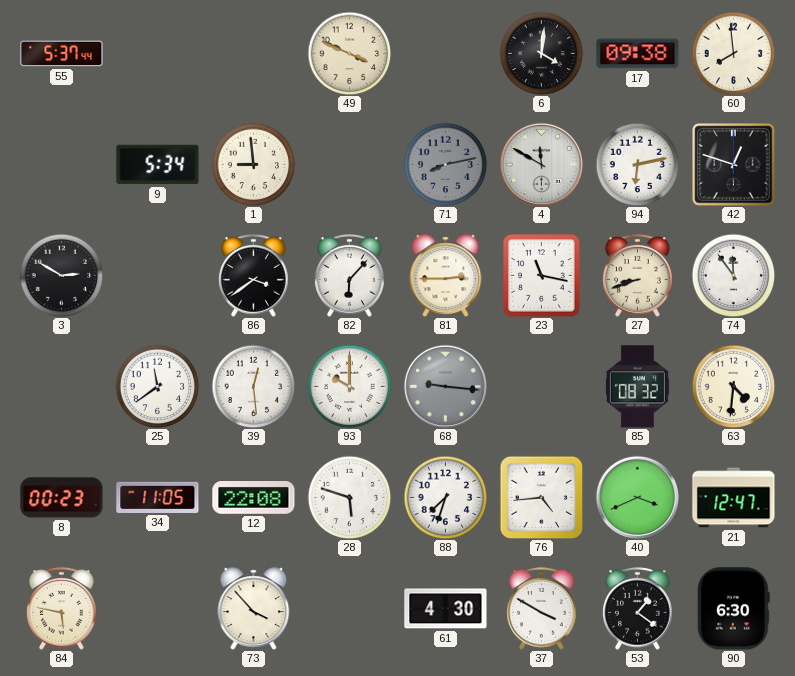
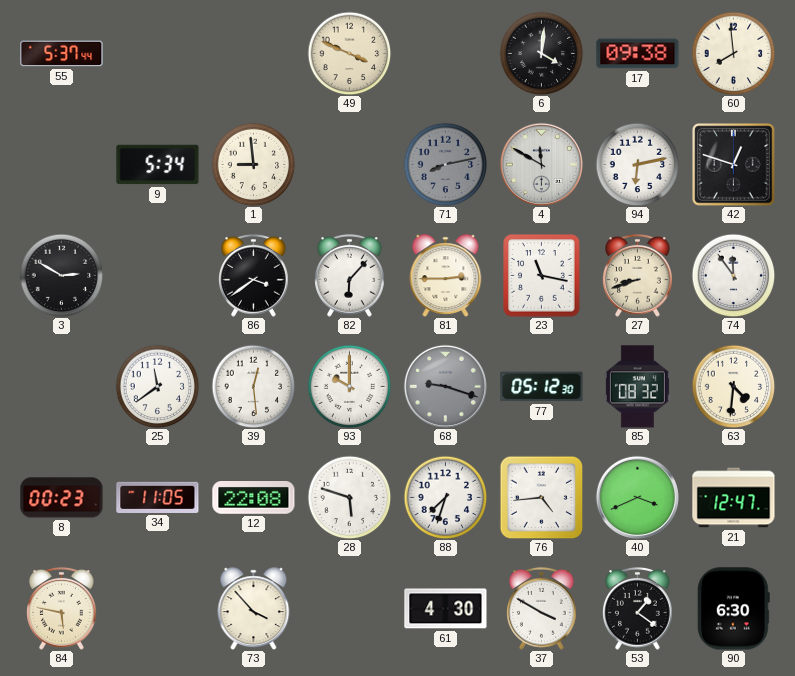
68: 9:16 -> 9:18 (445, 386)
77: none -> 05:12 (542, 387)
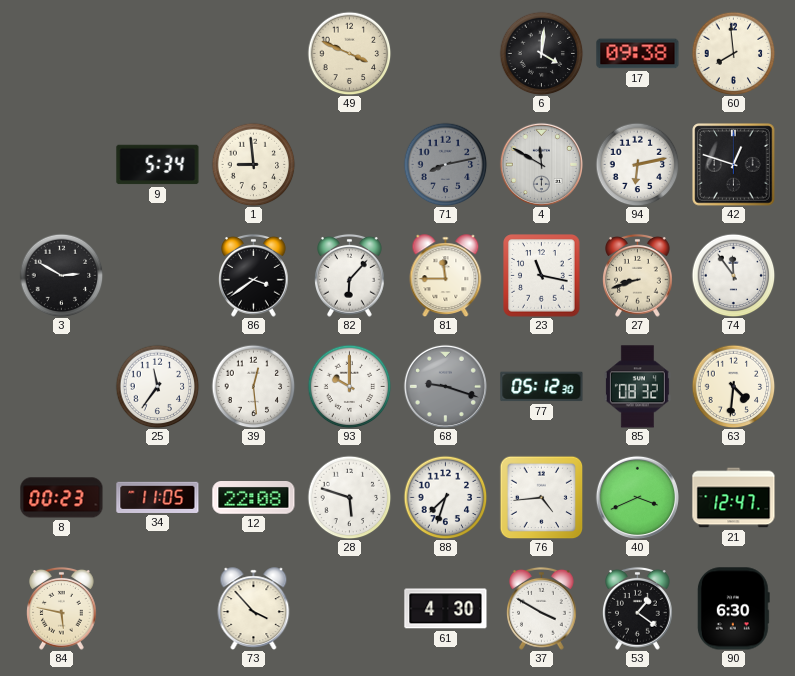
55: 5:37 -> none (62, 54)
81: 2:45 -> 11:45 (446, 276)
25: 11:39 -> 11:36 (157, 386)
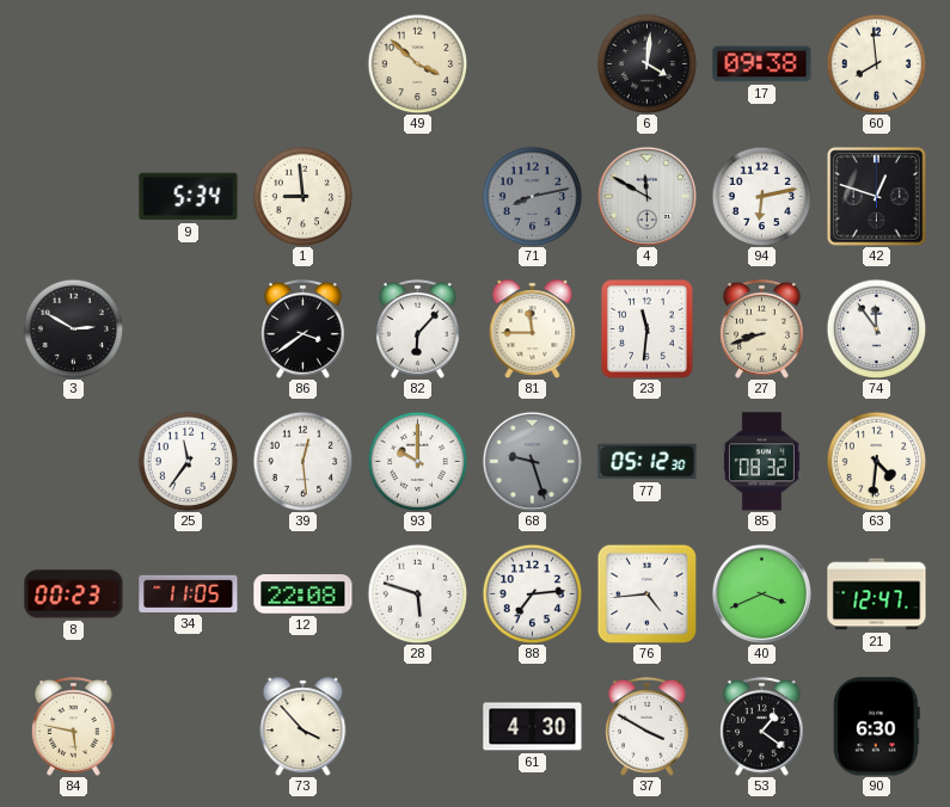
49: 3:49 -> 3:52 (417, 63)
23: 11:17 -> 11:31 (648, 329)
68: 9:18 -> 9:27 (532, 461)
88: 7:33 -> 7:14 (532, 593)
